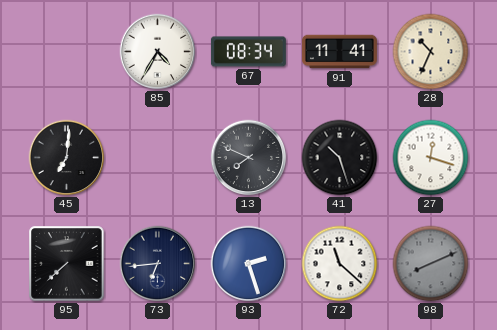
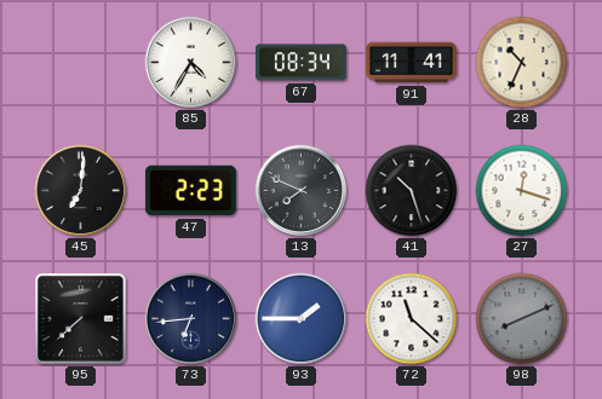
47: none -> 2:23 (190, 191)
93: 2:27 -> 1:45 (302, 319)
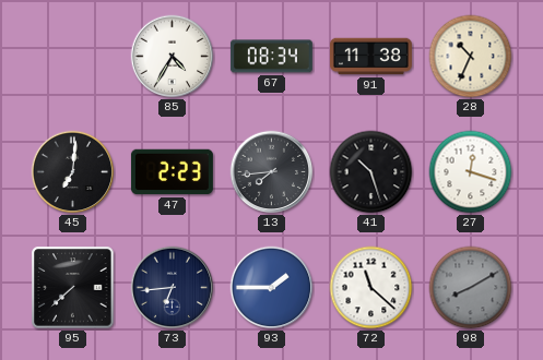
91: 11:41 -> 11:38 (370, 57)
13: 7:49 -> 7:44 (272, 172)
98: 8:11 -> 8:10 (471, 288)
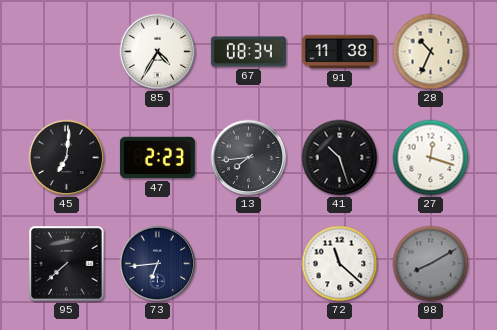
93: 1:45 -> none (272, 288)
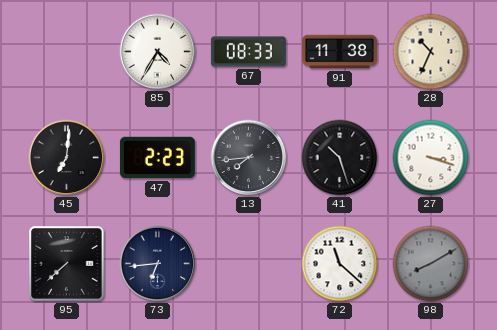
67: 08:34 -> 08:33 (248, 52)
27: 12:18 -> 3:18 (431, 158)
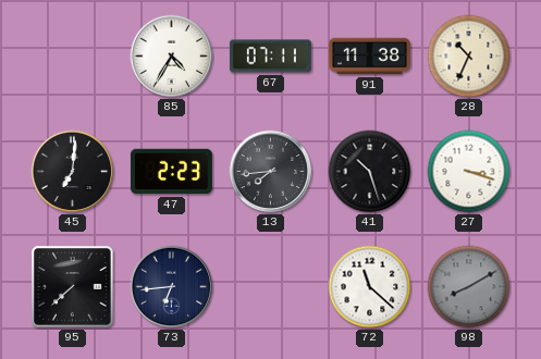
67: 08:33 -> 07:11 (270, 57)
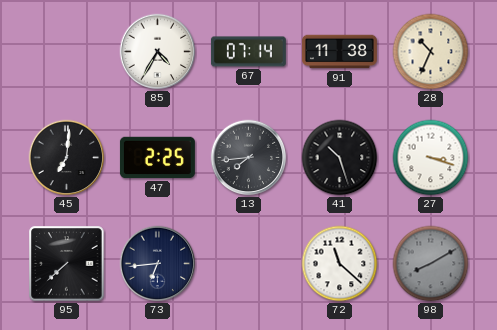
67: 07:11 -> 07:14 (248, 52)
47: 2:23 -> 2:25 (157, 158)
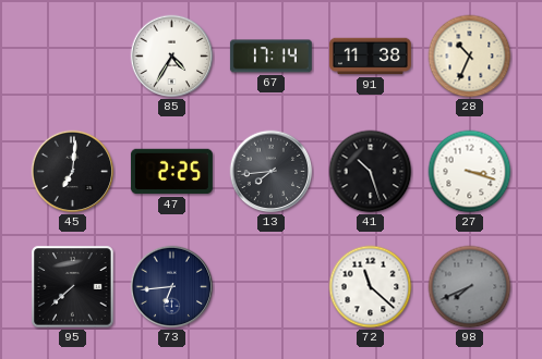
67: 07:14 -> 17:14 (270, 57)
98: 8:10 -> 7:41 (470, 287)
